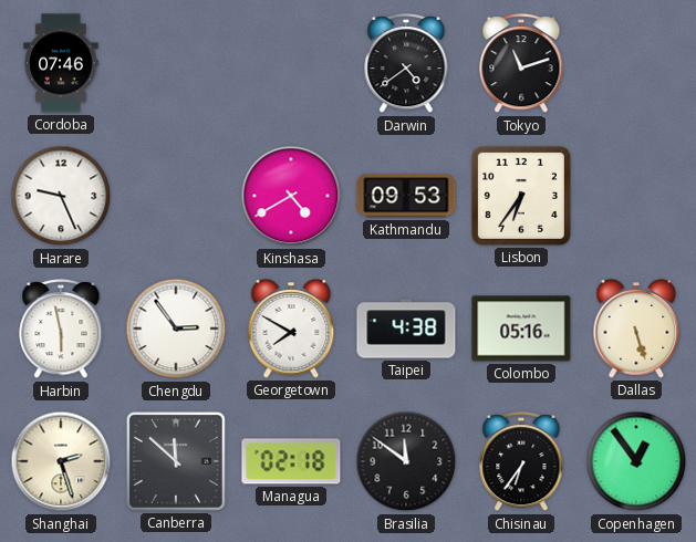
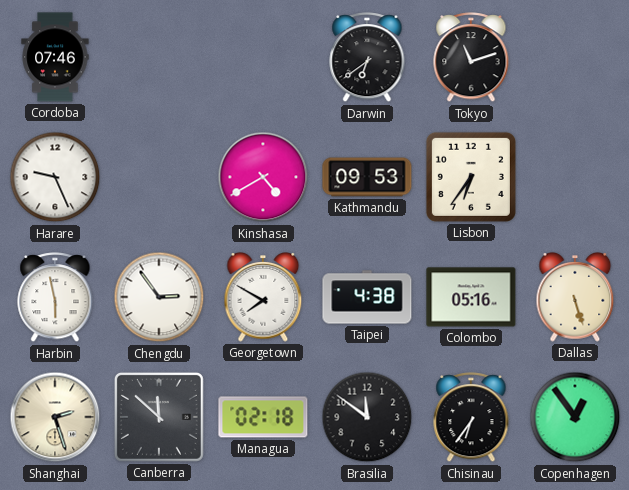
Darwin: 4:39 -> 6:39 (367, 58)
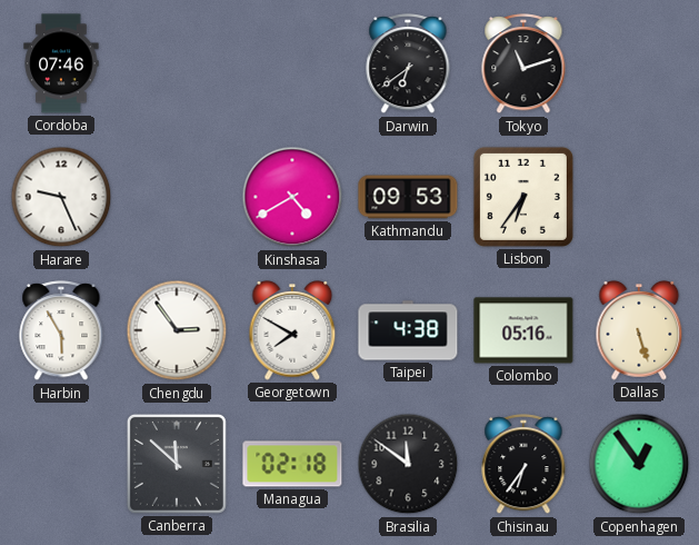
Harbin: 5:58 -> 5:55 (61, 331)
Shanghai: 2:27 -> none (55, 417)
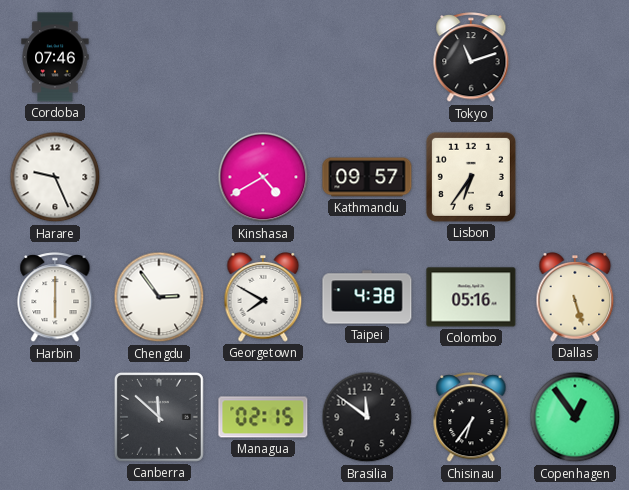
Darwin: 6:39 -> none (408, 65)
Kathmandu: 09:53 -> 09:57 (367, 177)
Harbin: 5:55 -> 6:00 (55, 298)
Managua: 02:18 -> 02:15 (263, 417)
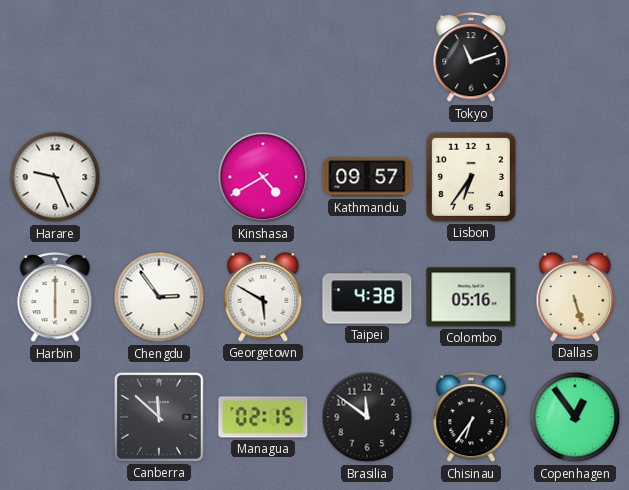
Cordoba: 07:46 -> none (55, 57)
Georgetown: 7:50 -> 5:50 (263, 297)
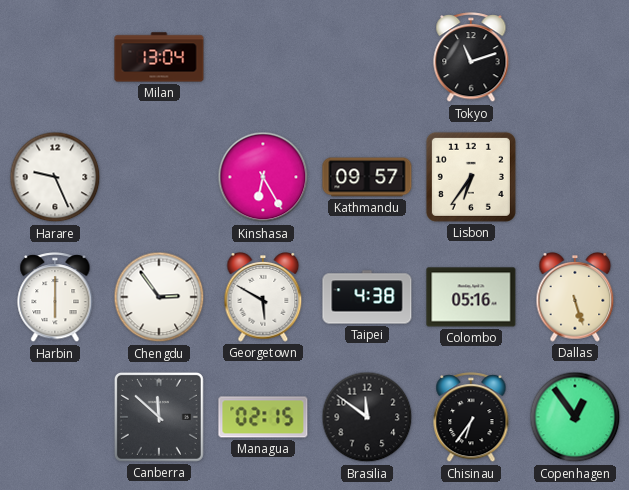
Milan: none -> 13:04 (159, 57)
Kinshasa: 4:40 -> 6:25 (263, 177)
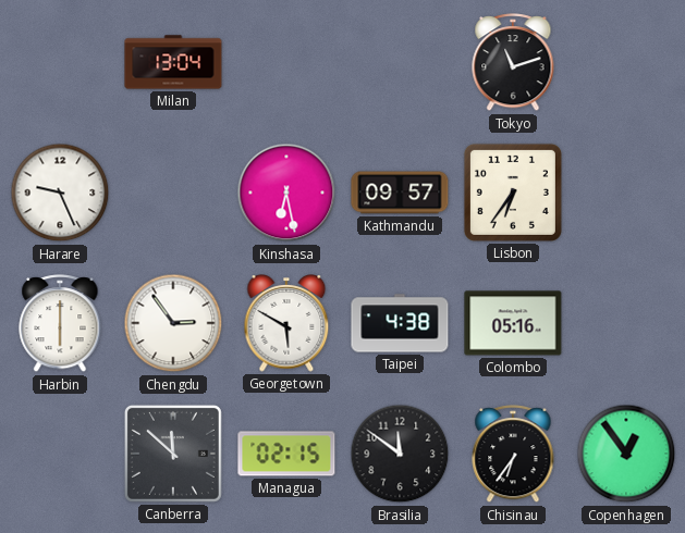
Kinshasa: 6:25 -> 6:28 (286, 193)
Dallas: 5:27 -> none (575, 297)
